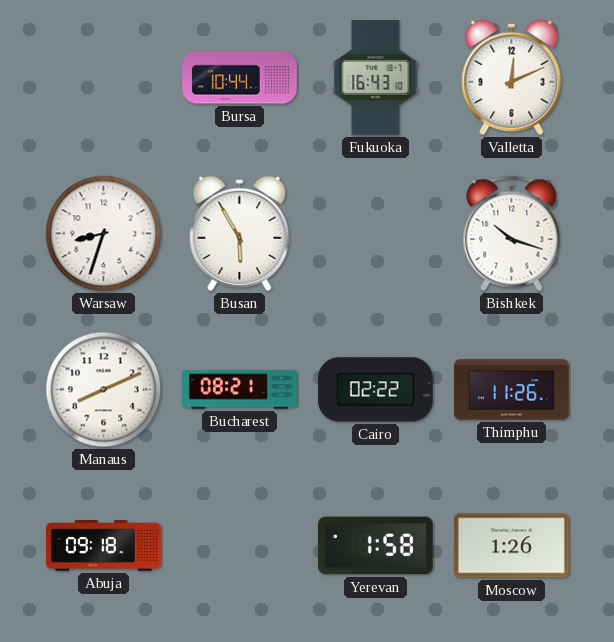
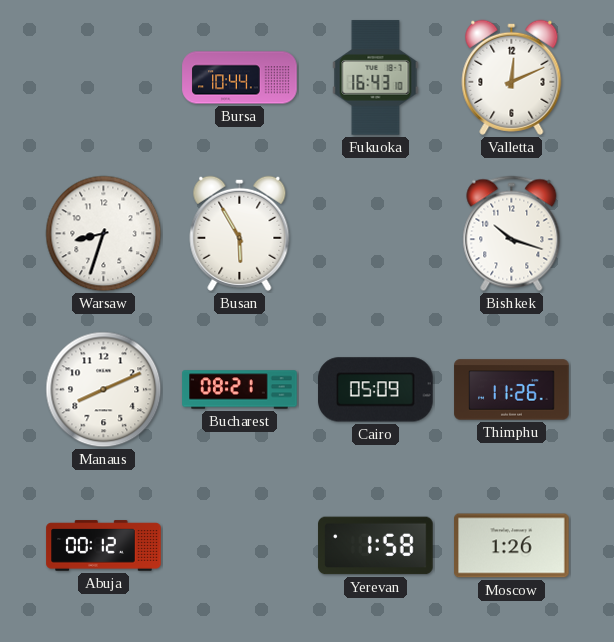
Cairo: 02:22 -> 05:09 (376, 390)
Abuja: 09:18 -> 00:12 (104, 546)
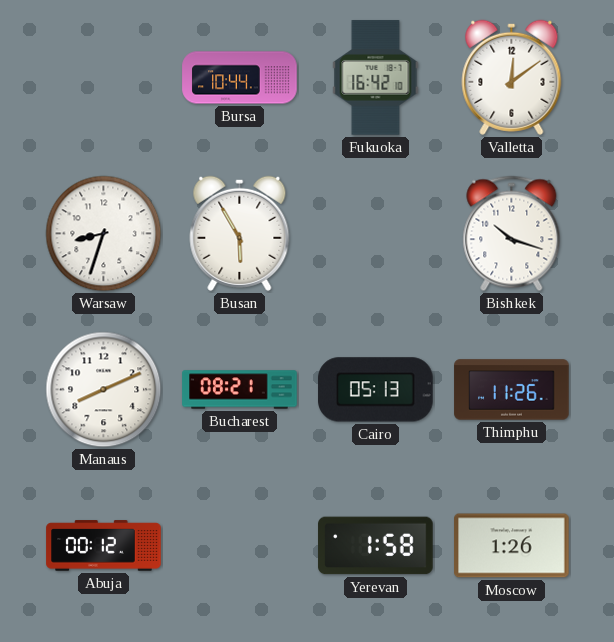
Fukuoka: 16:43 -> 16:42 (376, 78)
Valletta: 12:11 -> 12:09 (512, 77)
Cairo: 05:09 -> 05:13 (376, 390)
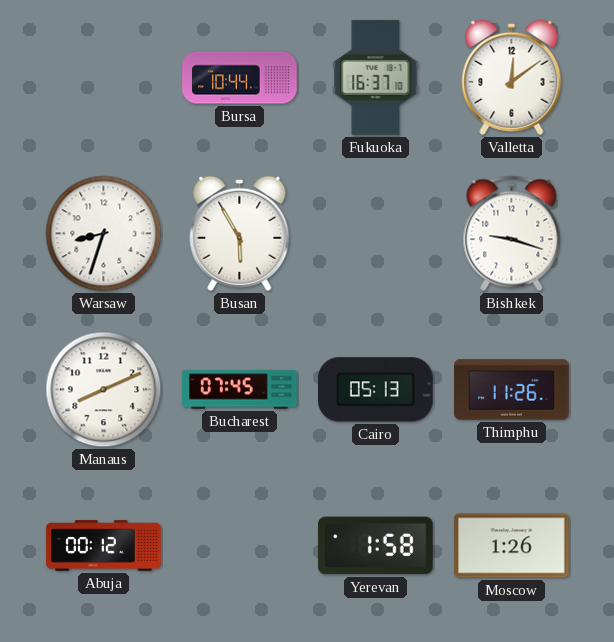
Fukuoka: 16:42 -> 16:37 (376, 78)
Bishkek: 10:18 -> 9:18 (512, 234)
Bucharest: 08:21 -> 07:45 (240, 390)
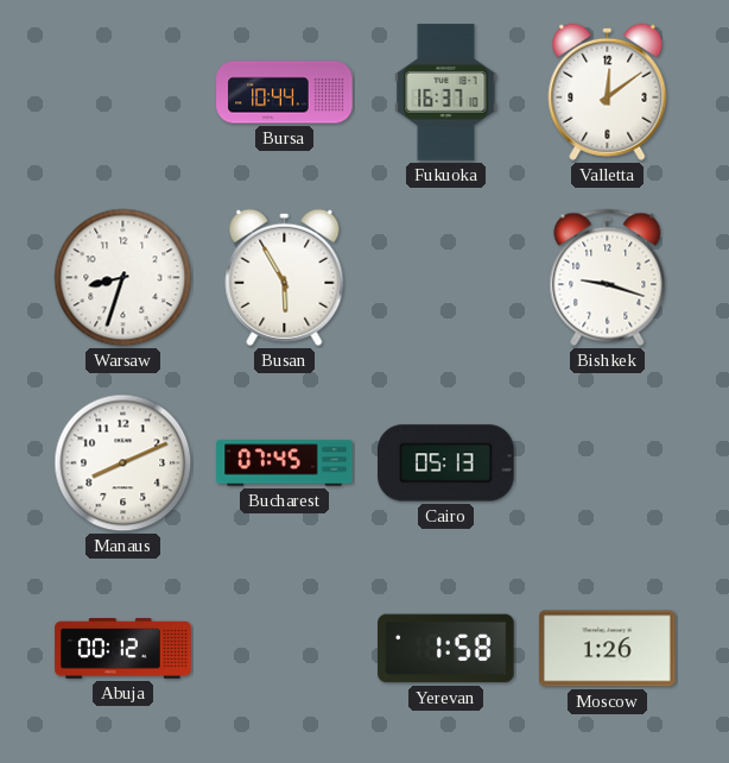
Thimphu: 11:26 -> none (512, 390)
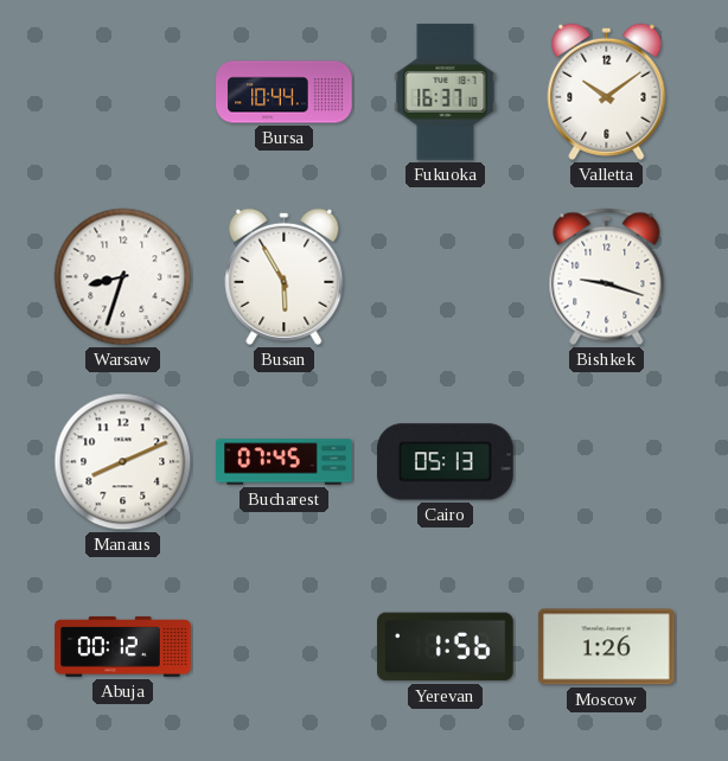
Valletta: 12:09 -> 10:09 (607, 91)
Yerevan: 1:58 -> 1:56 (446, 647)
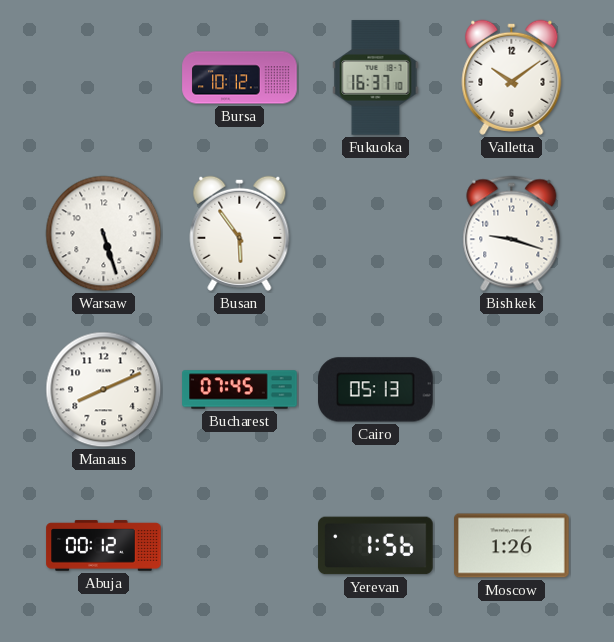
Bursa: 10:44 -> 10:12 (240, 78)
Warsaw: 8:33 -> 5:27 (104, 234)
Busan: 5:55 -> 5:54 (240, 233)
